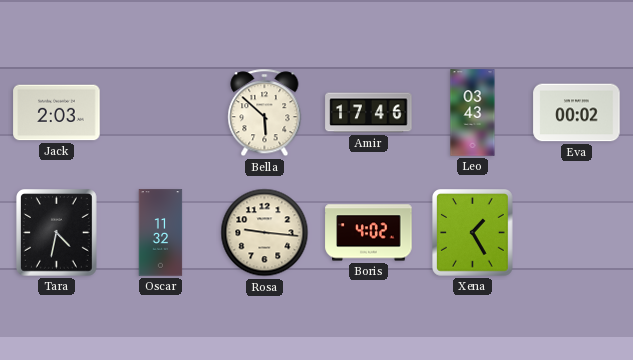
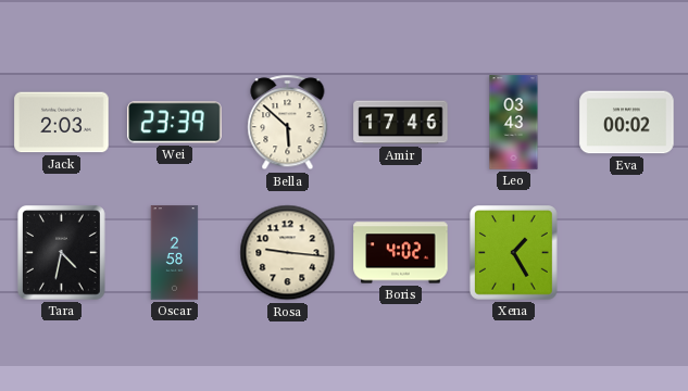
Wei: none -> 23:39 (175, 123)
Oscar: 11:32 -> 2:58 (175, 253)
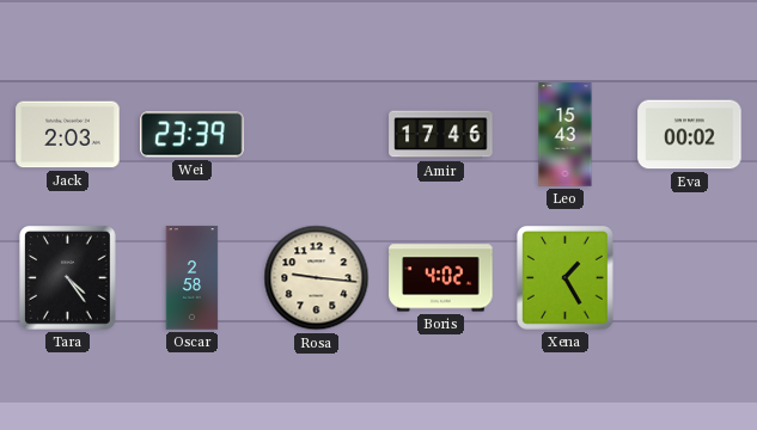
Bella: 5:52 -> none (288, 123)
Leo: 03:43 -> 15:43 (566, 135)
Tara: 4:32 -> 4:24 (68, 278)
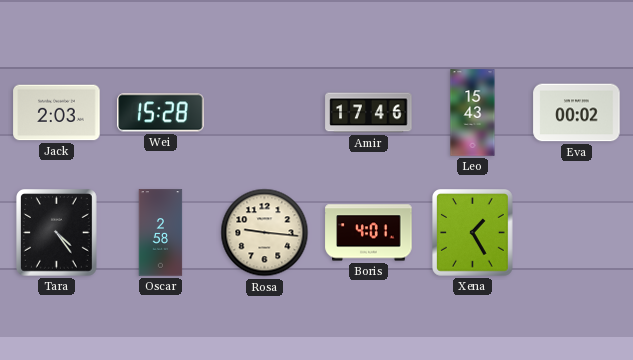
Wei: 23:39 -> 15:28 (161, 113)
Boris: 4:02 -> 4:01 (369, 233)
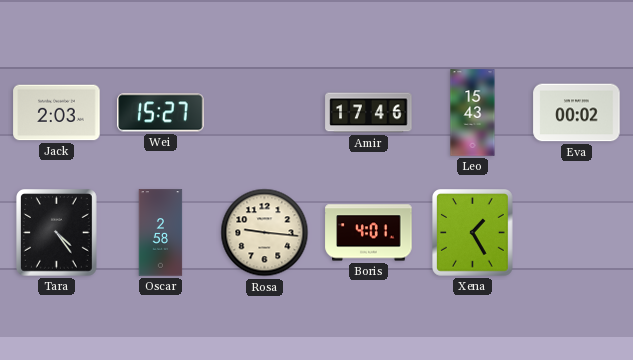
Wei: 15:28 -> 15:27 (161, 113)
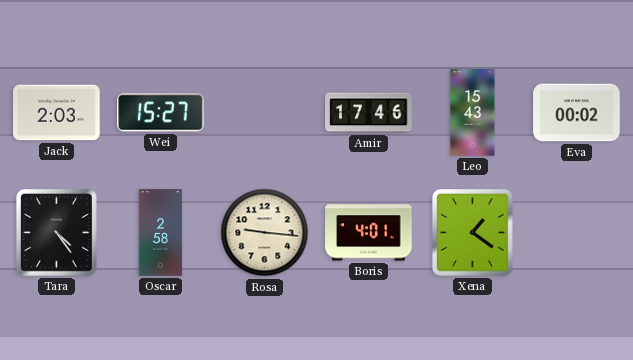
Xena: 1:25 -> 1:21 (473, 233)
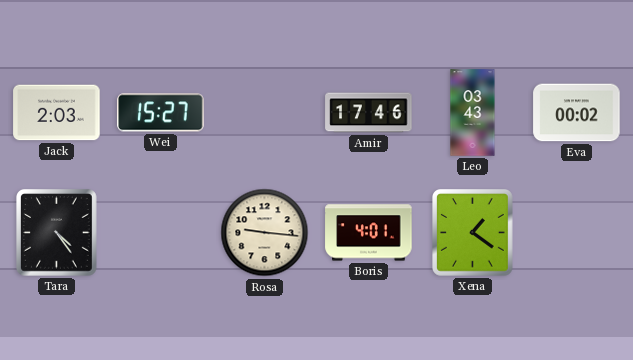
Leo: 15:43 -> 03:43 (473, 113)
Oscar: 2:58 -> none (161, 233)
